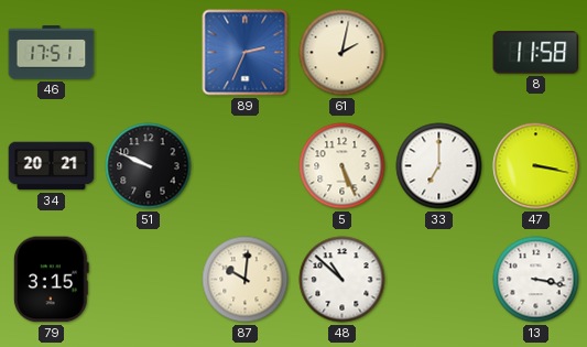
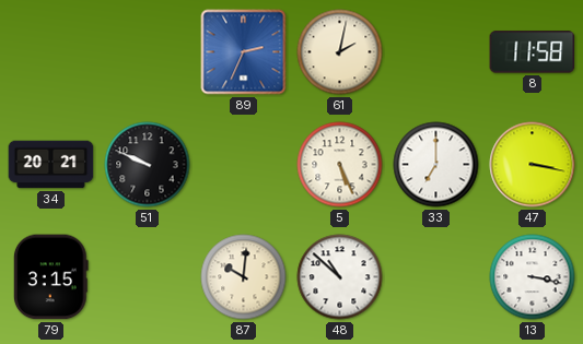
46: 17:51 -> none (52, 53)
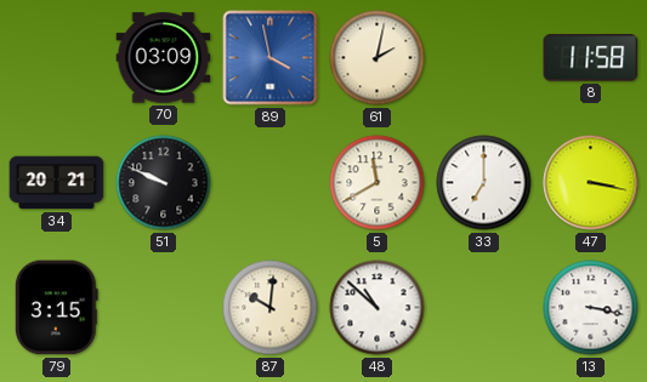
70: none -> 03:09 (164, 58)
89: 2:34 -> 3:58 (271, 58)
5: 5:26 -> 11:40 (378, 183)
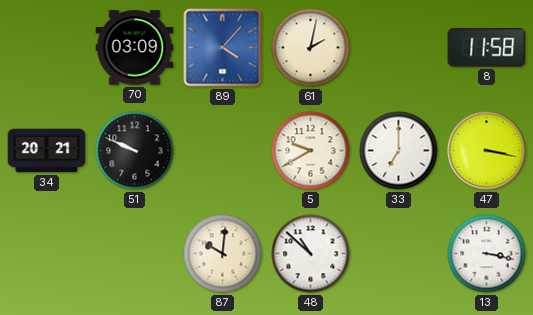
89: 3:58 -> 4:07 (223, 48)
5: 11:40 -> 9:40 (311, 151)
79: 3:15 -> none (56, 308)
